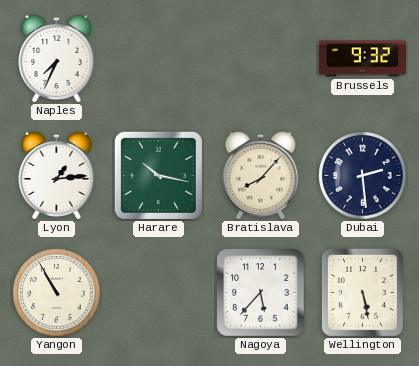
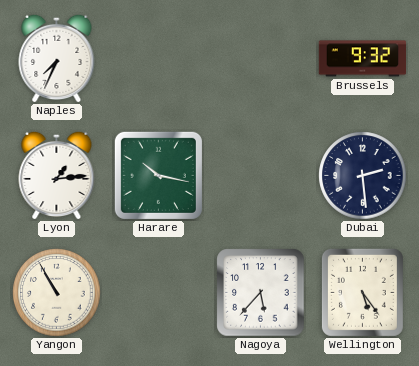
Bratislava: 8:07 -> none (261, 175)
Wellington: 5:28 -> 5:24 (362, 292)
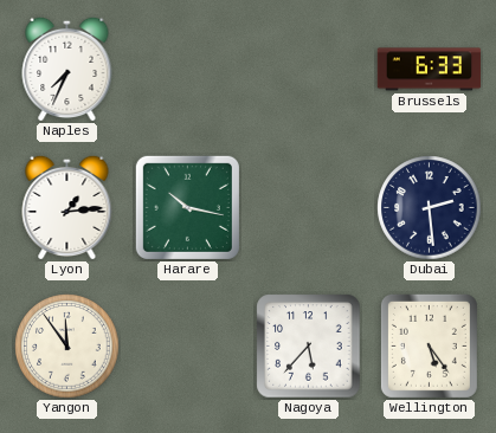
Brussels: 9:32 -> 6:33 (430, 70)
Yangon: 10:55 -> 11:54 (67, 347)
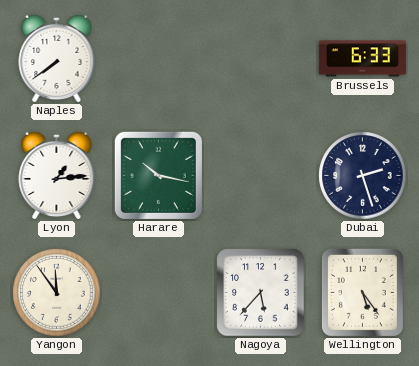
Naples: 7:34 -> 7:39 (57, 58)
Dubai: 2:29 -> 2:27 (363, 176)
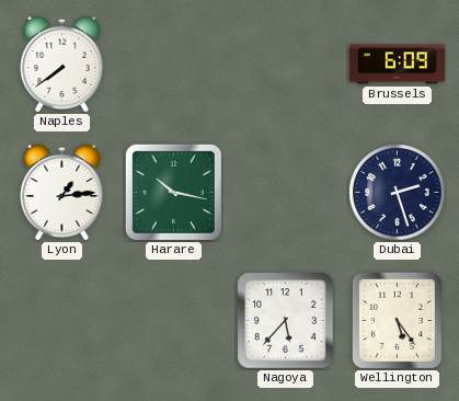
Brussels: 6:33 -> 6:09 (398, 65)
Yangon: 11:54 -> none (57, 293)
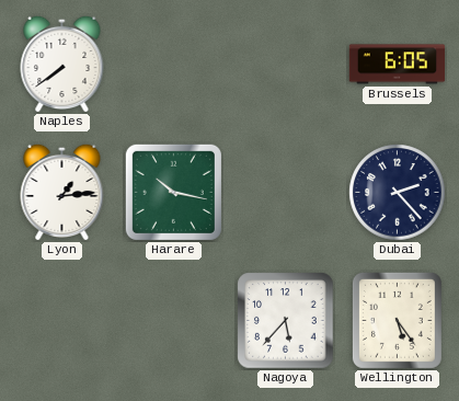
Brussels: 6:09 -> 6:05 (398, 65)
Dubai: 2:27 -> 2:23 (398, 193)
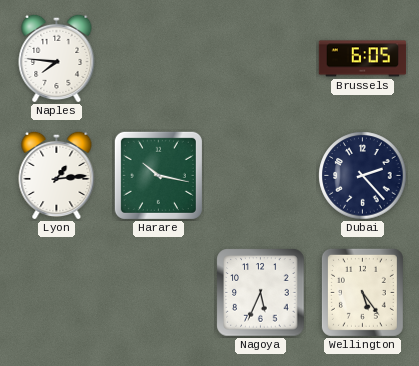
Naples: 7:39 -> 7:46 (57, 58)
Nagoya: 5:37 -> 5:34 (261, 293)
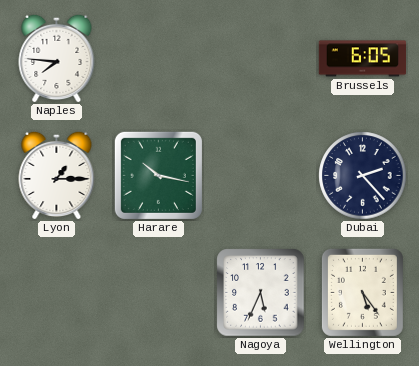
Lyon: 1:14 -> 1:15 (57, 175)
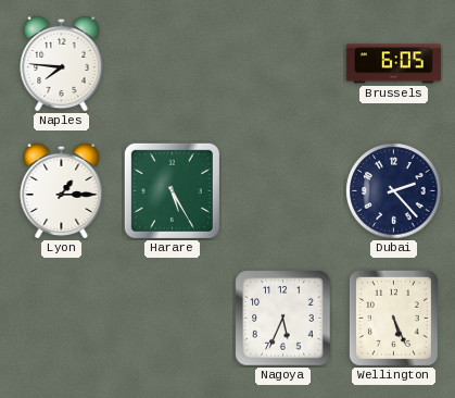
Harare: 10:17 -> 5:25 (172, 190)
Wellington: 5:24 -> 5:26 (393, 318)
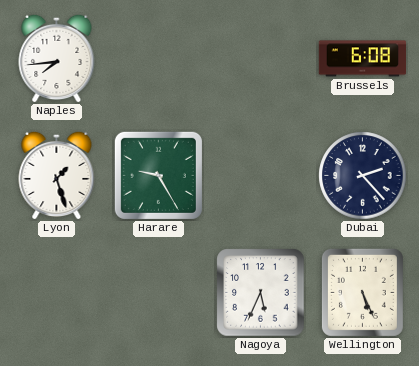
Naples: 7:46 -> 7:44 (57, 58)
Brussels: 6:05 -> 6:08 (363, 59)
Lyon: 1:15 -> 1:27 (57, 175)
Harare: 5:25 -> 9:25 (158, 175)
